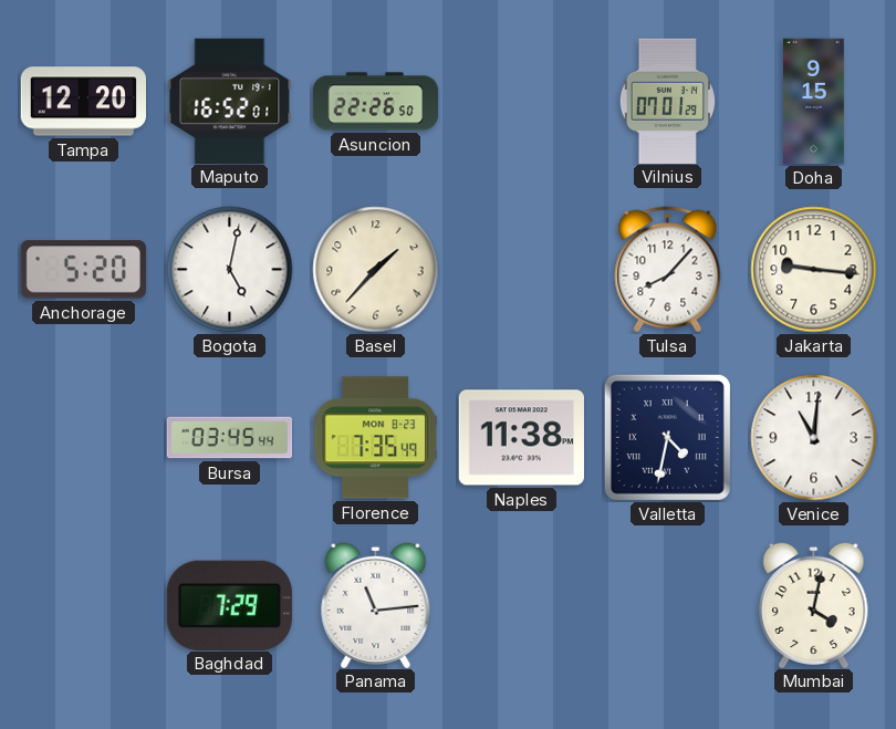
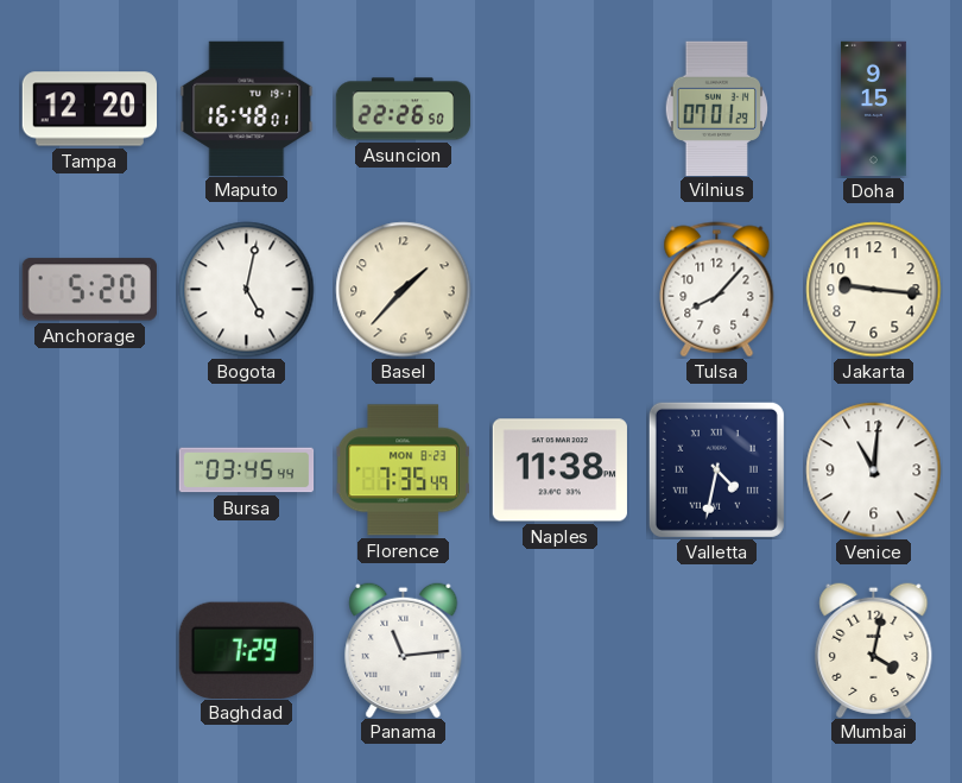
Maputo: 16:52 -> 16:48 (247, 108)
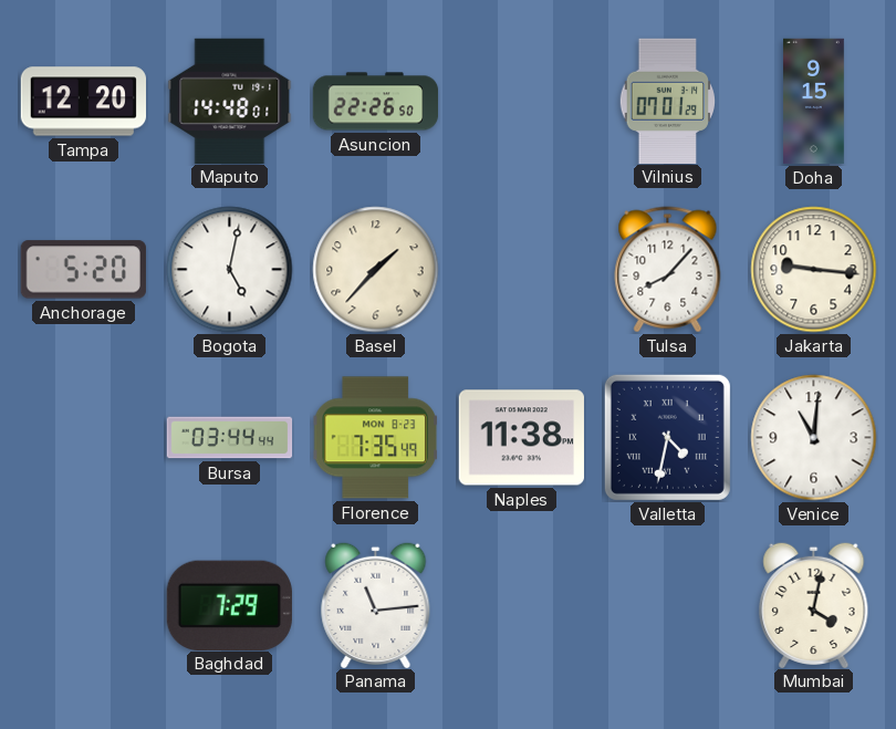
Maputo: 16:48 -> 14:48 (230, 101)
Bursa: 03:45 -> 03:44 (230, 438)
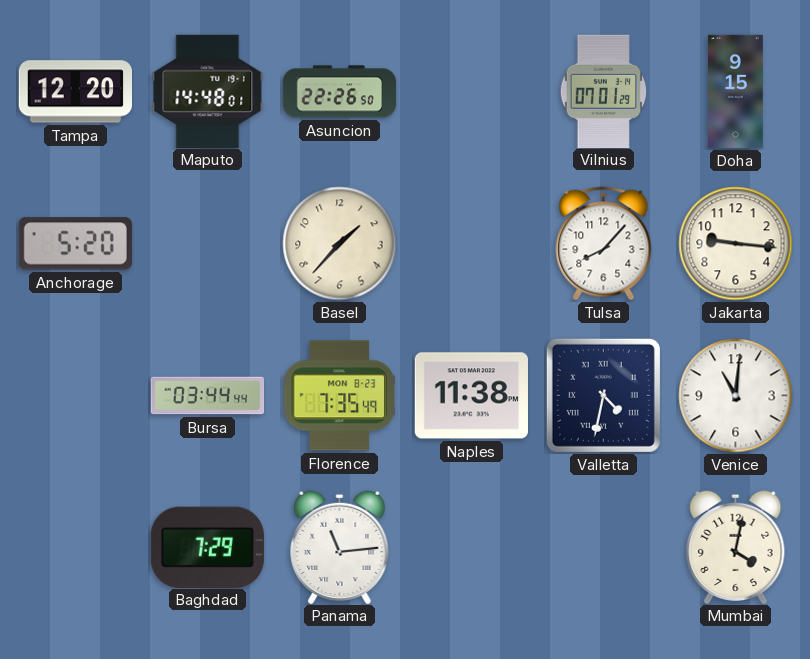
Bogota: 5:02 -> none (230, 270)
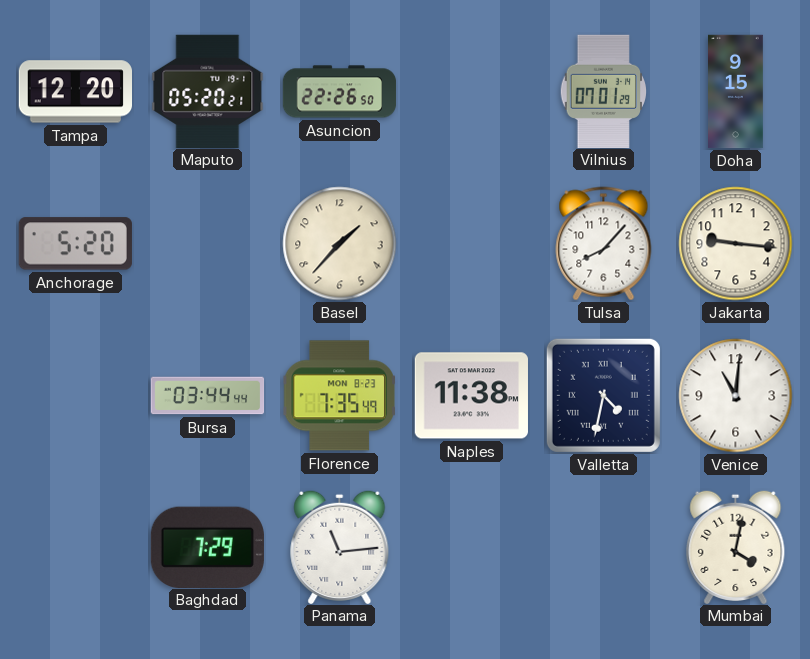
Maputo: 14:48 -> 05:20 (208, 91)
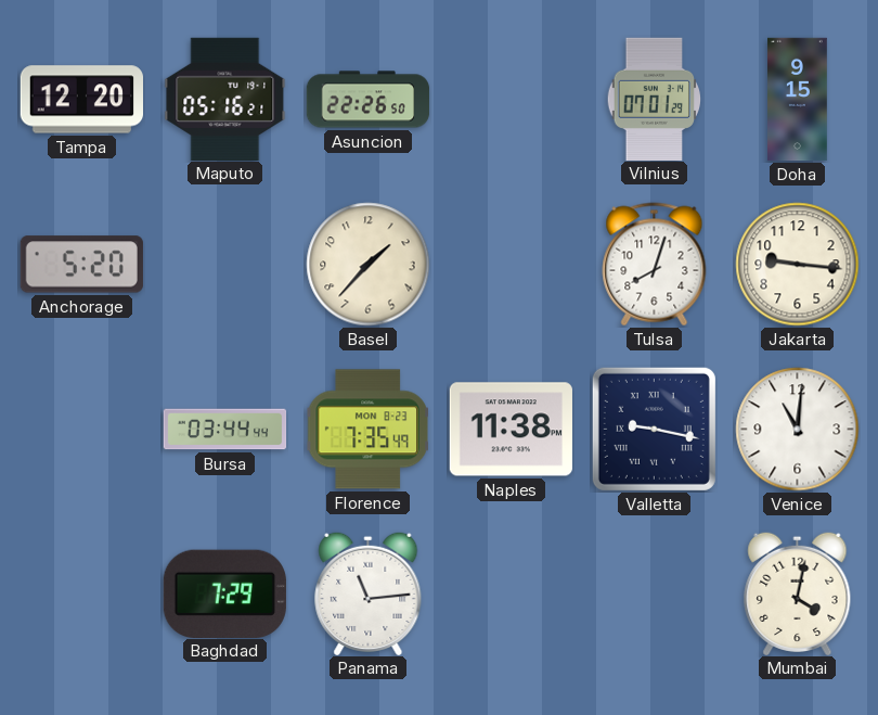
Maputo: 05:20 -> 05:16 (225, 99)
Tulsa: 8:07 -> 8:03 (655, 265)
Valletta: 4:32 -> 9:17 (654, 429)
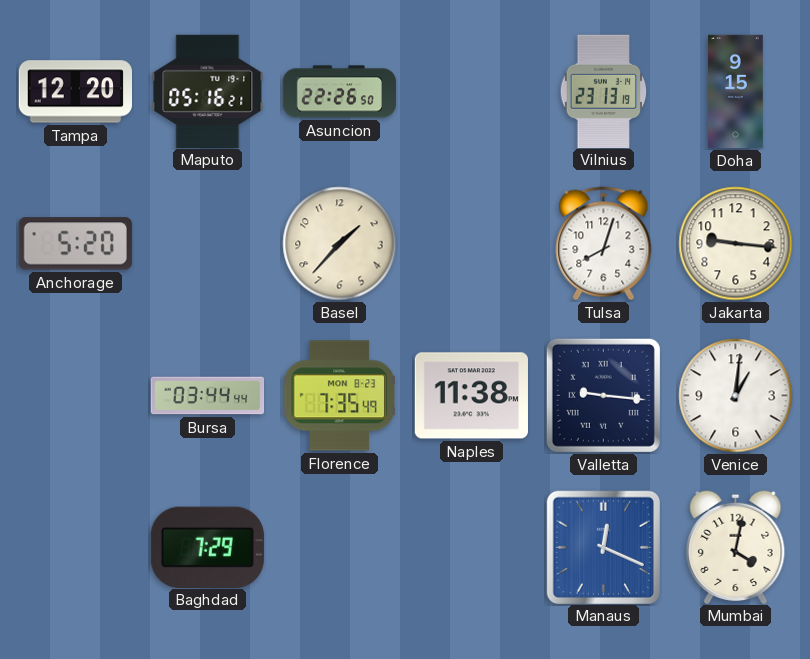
Vilnius: 07:01 -> 23:13 (604, 91)
Valletta: 9:17 -> 9:16 (603, 395)
Venice: 11:01 -> 1:01 (736, 396)
Panama: 11:14 -> none (369, 592)
Manaus: none -> 12:19 (603, 547)
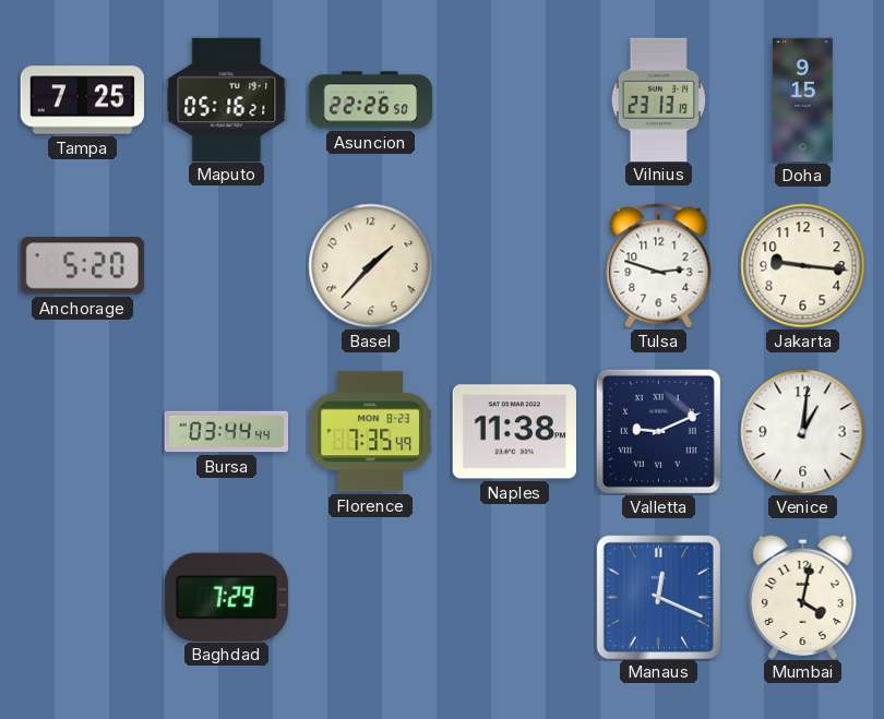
Tampa: 12:20 -> 7:25 (82, 100)
Tulsa: 8:03 -> 2:48 (659, 266)
Valletta: 9:16 -> 9:11 (658, 431)
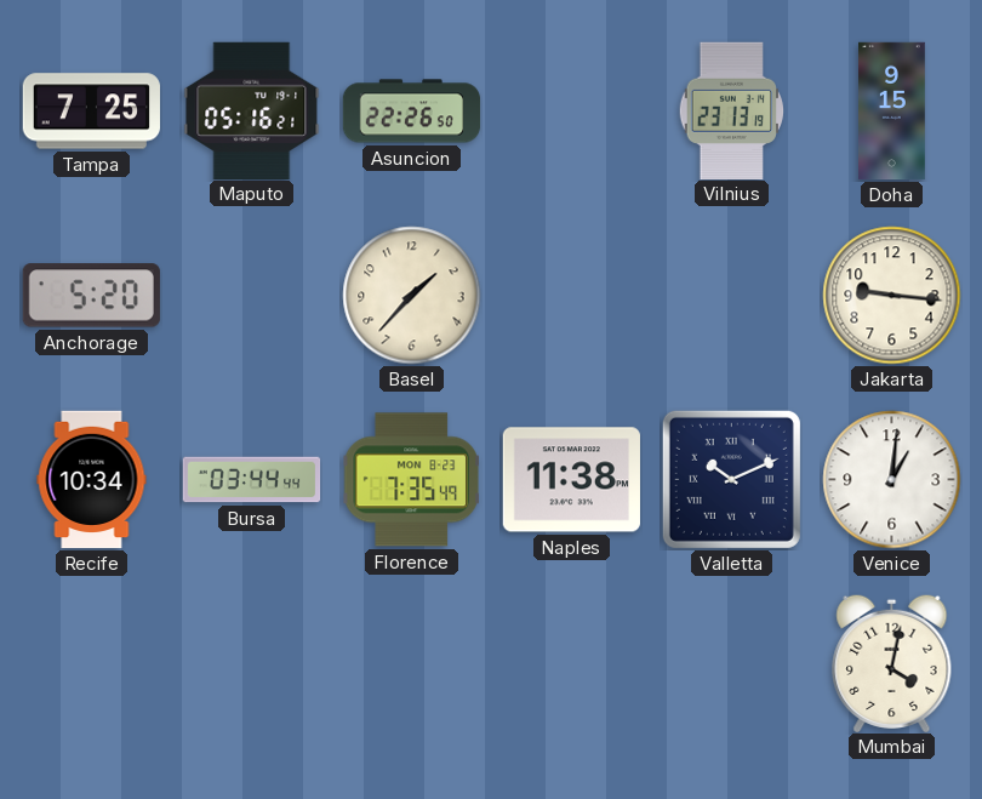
Tulsa: 2:48 -> none (659, 266)
Recife: none -> 10:34 (92, 480)
Valletta: 9:11 -> 10:11 (731, 479)
Baghdad: 7:29 -> none (226, 597)
Manaus: 12:19 -> none (658, 597)
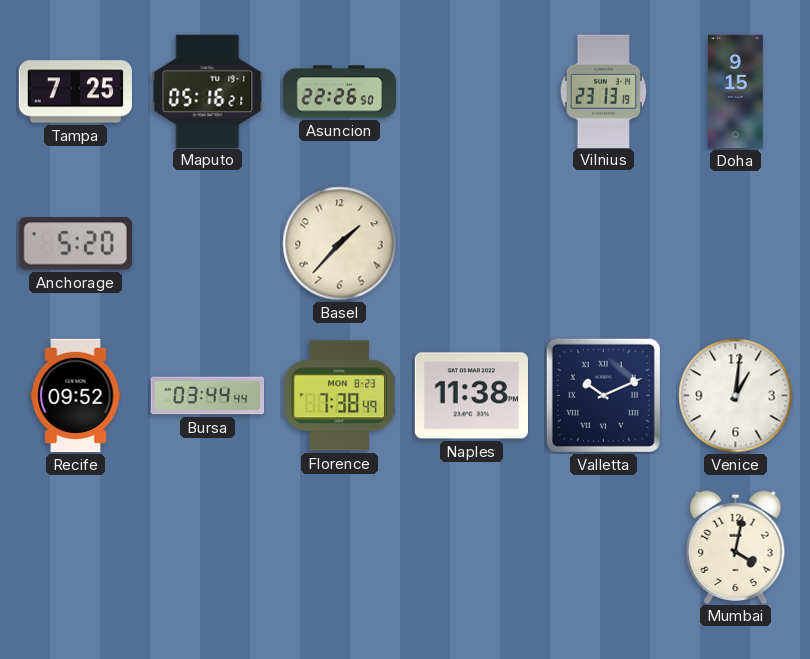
Jakarta: 9:16 -> none (892, 296)
Recife: 10:34 -> 09:52 (76, 396)
Florence: 7:35 -> 7:38 (340, 396)
